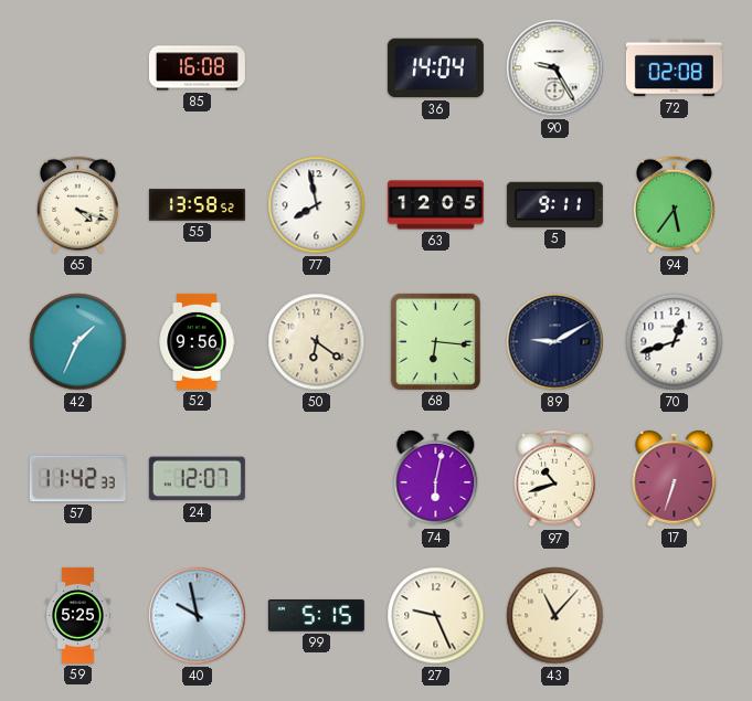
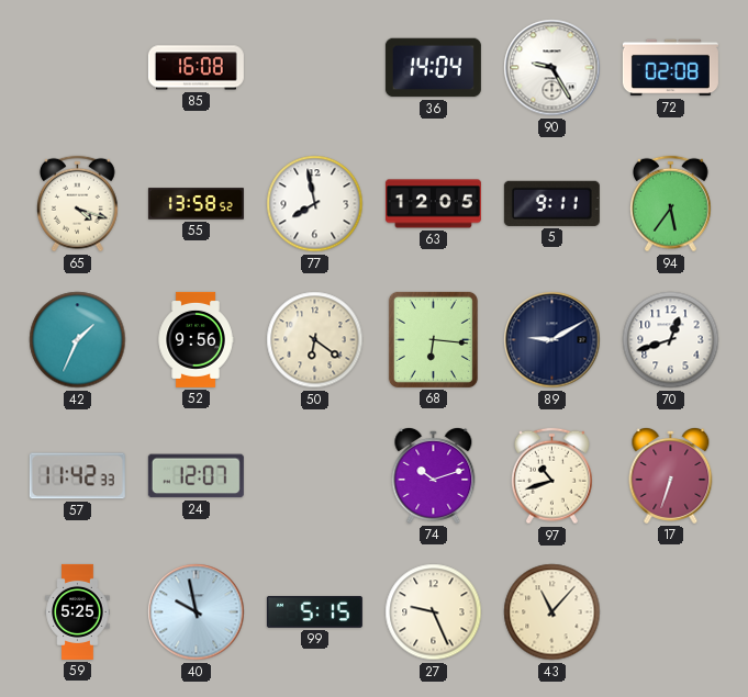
74: 6:02 -> 10:12 (434, 475)
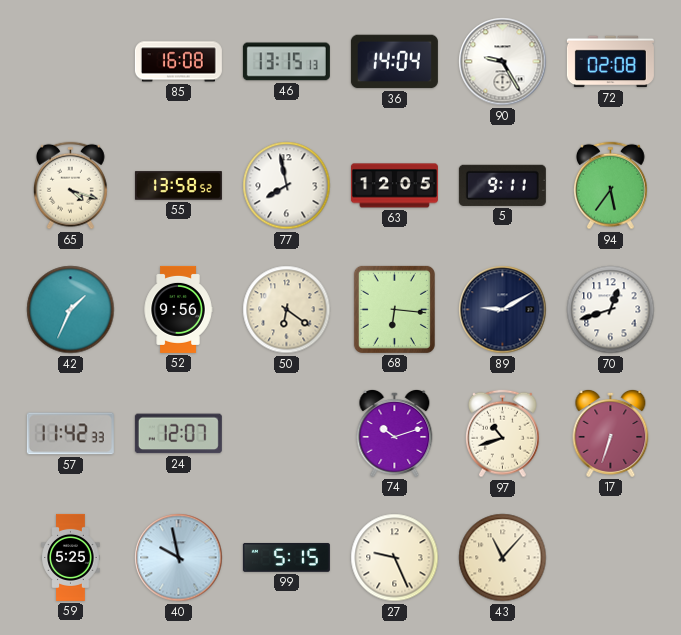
46: none -> 13:15 (286, 62)
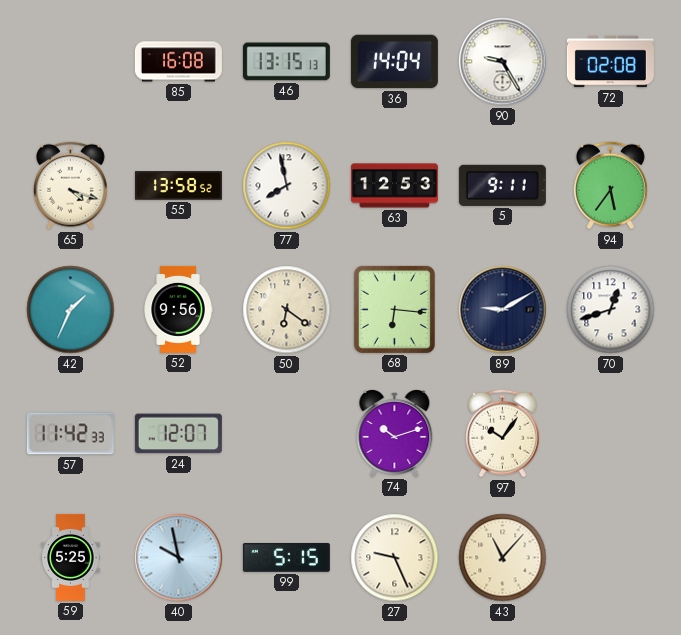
63: 12:05 -> 12:53 (394, 186)
97: 10:42 -> 10:06 (502, 434)
17: 6:33 -> none (611, 433)
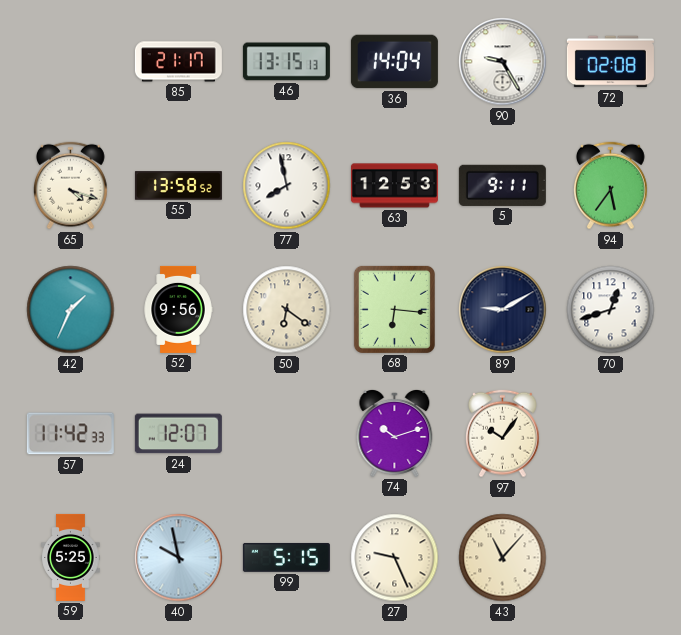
85: 16:08 -> 21:17 (178, 62)
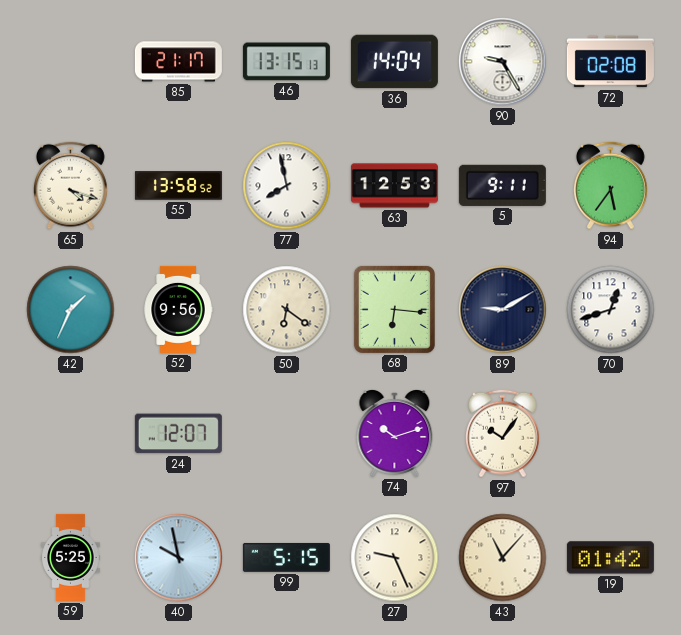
57: 11:42 -> none (70, 434)
19: none -> 01:42 (610, 558)
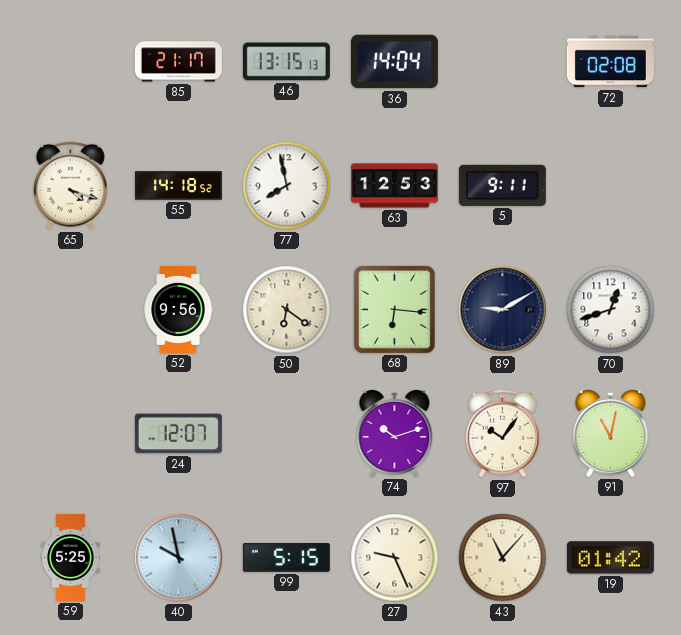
90: 9:25 -> none (503, 62)
55: 13:58 -> 14:18 (178, 186)
94: 5:36 -> none (610, 186)
42: 1:34 -> none (71, 310)
91: none -> 11:02 (611, 433)
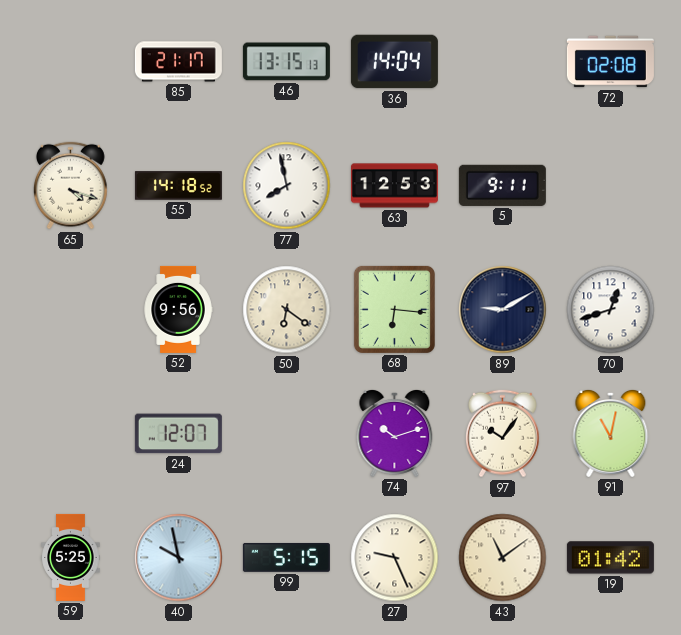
43: 11:07 -> 11:09 (503, 558)
